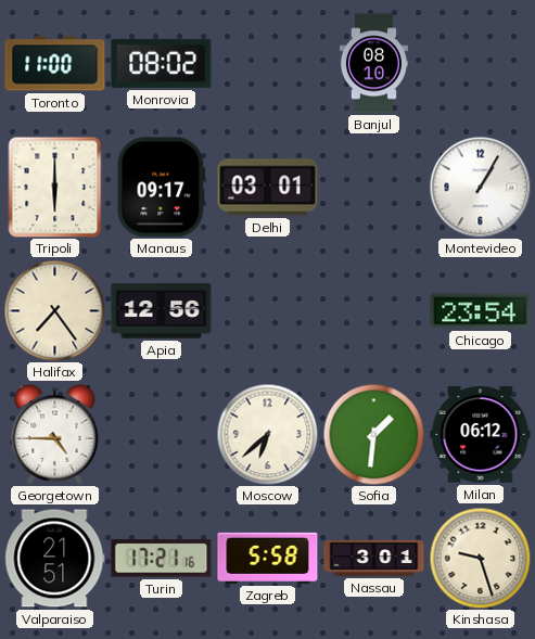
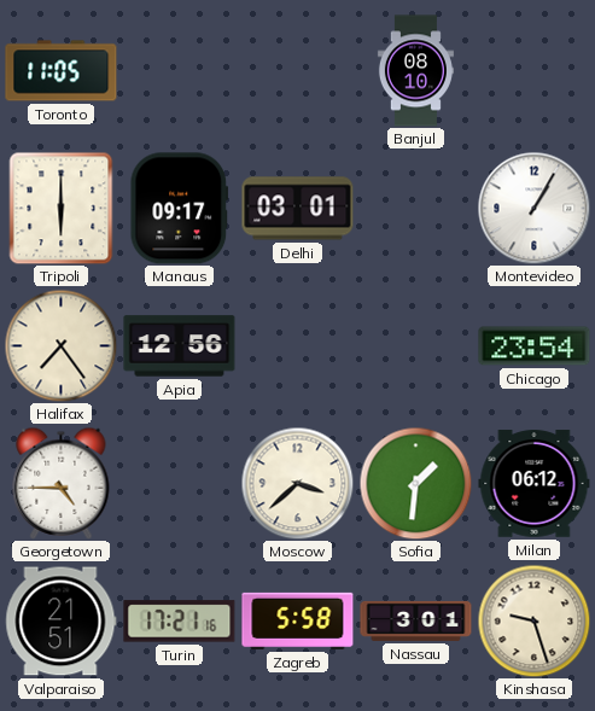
Toronto: 11:00 -> 11:05 (62, 71)
Monrovia: 08:02 -> none (162, 63)
Moscow: 6:38 -> 3:38 (297, 483)
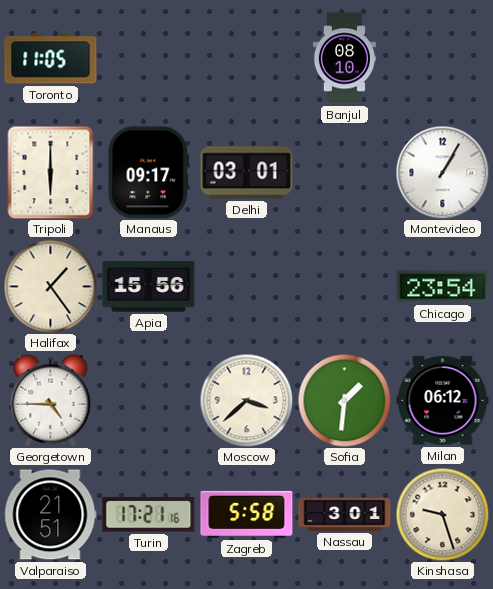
Halifax: 7:24 -> 1:24 (50, 286)
Apia: 12:56 -> 15:56 (149, 287)
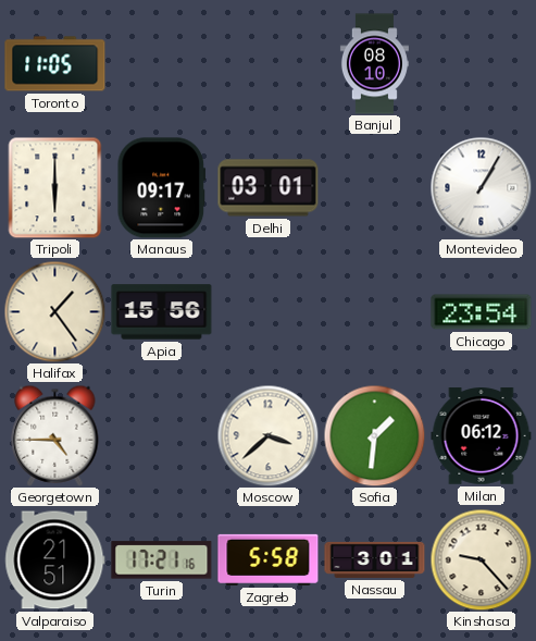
Kinshasa: 9:27 -> 9:23 (481, 559)
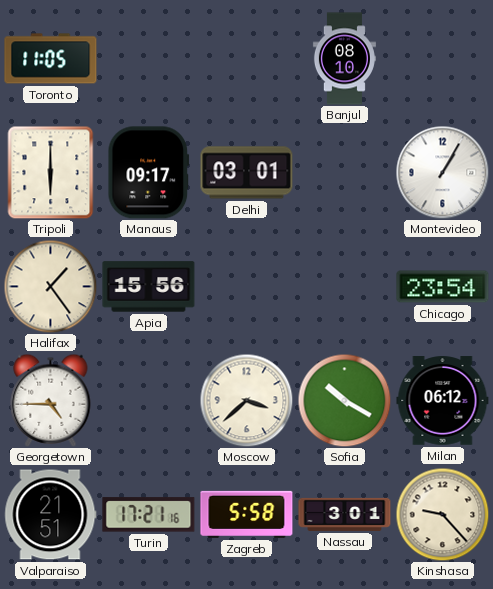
Sofia: 1:31 -> 10:20 (344, 400)
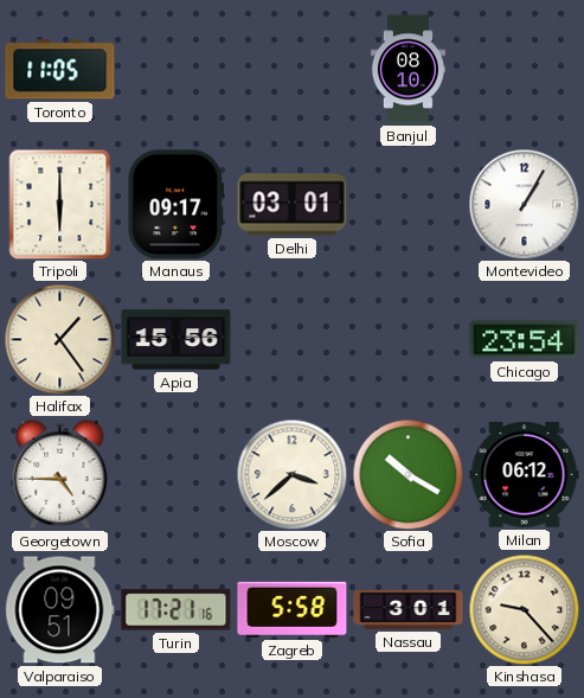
Valparaiso: 21:51 -> 09:51 (60, 610)
